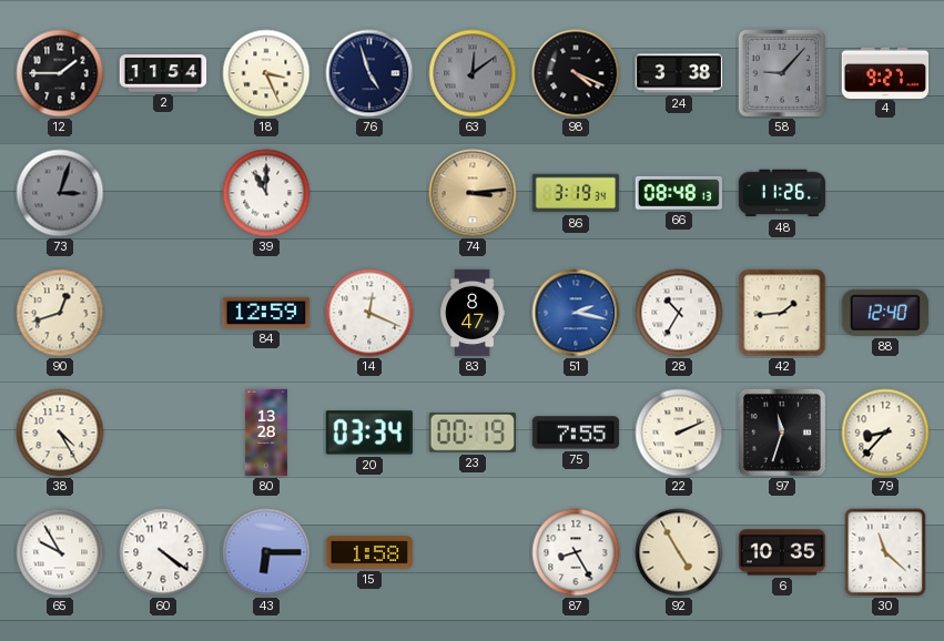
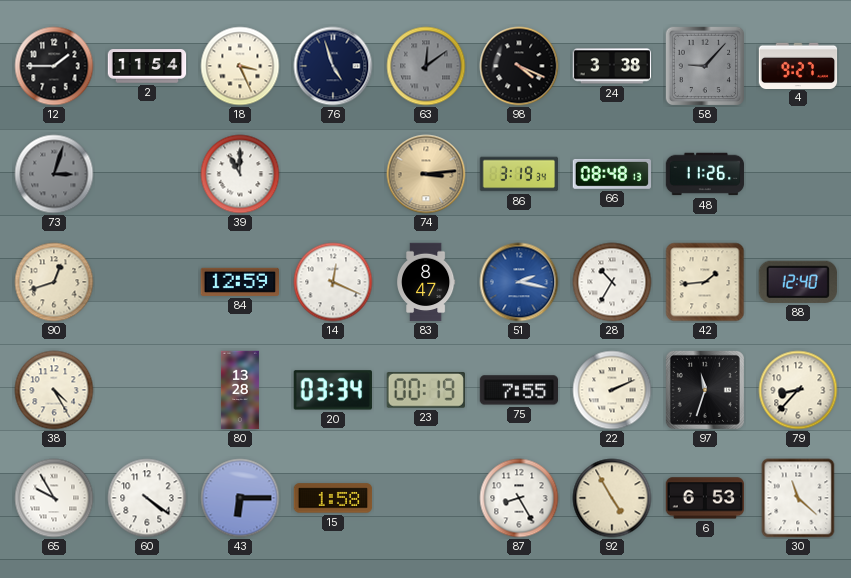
6: 10:35 -> 6:53 (705, 498)
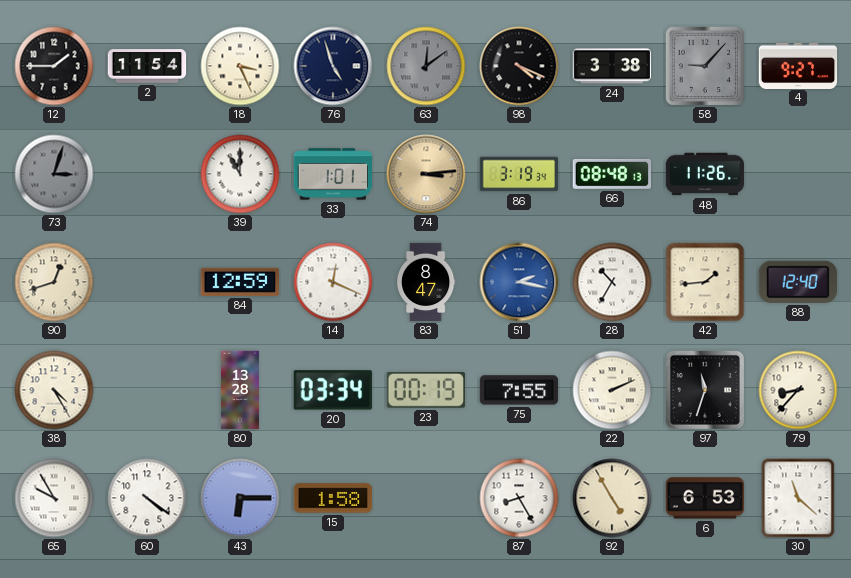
33: none -> 1:01 (333, 174)
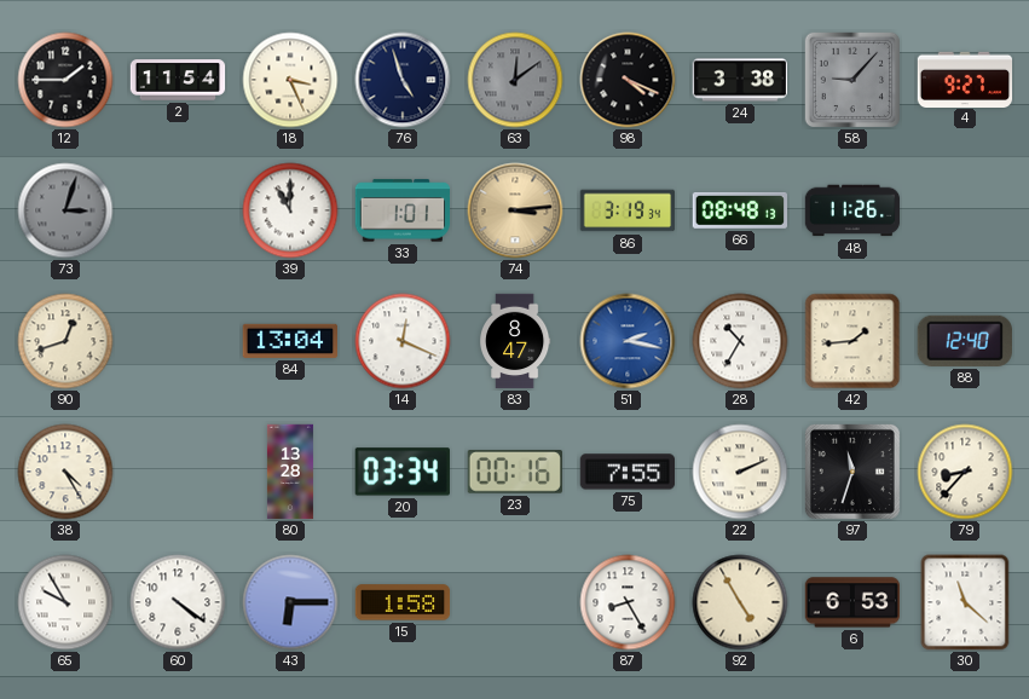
84: 12:59 -> 13:04 (289, 341)
23: 00:19 -> 00:16 (515, 473)
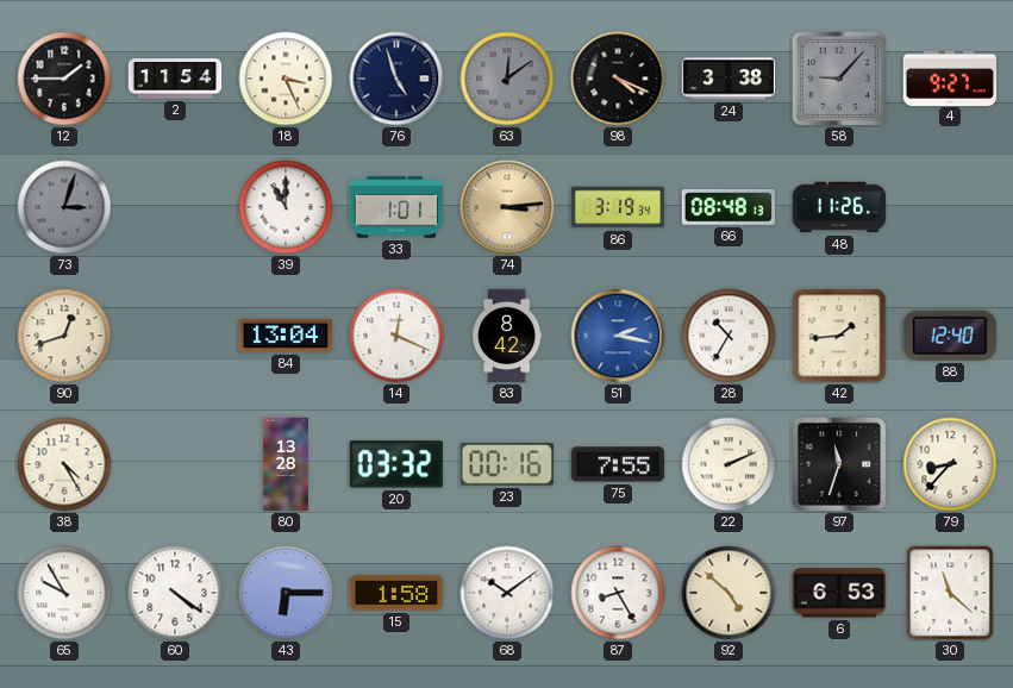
83: 8:47 -> 8:42 (508, 336)
20: 03:34 -> 03:32 (396, 464)
68: none -> 10:09 (507, 593)
92: 4:55 -> 4:52 (729, 593)
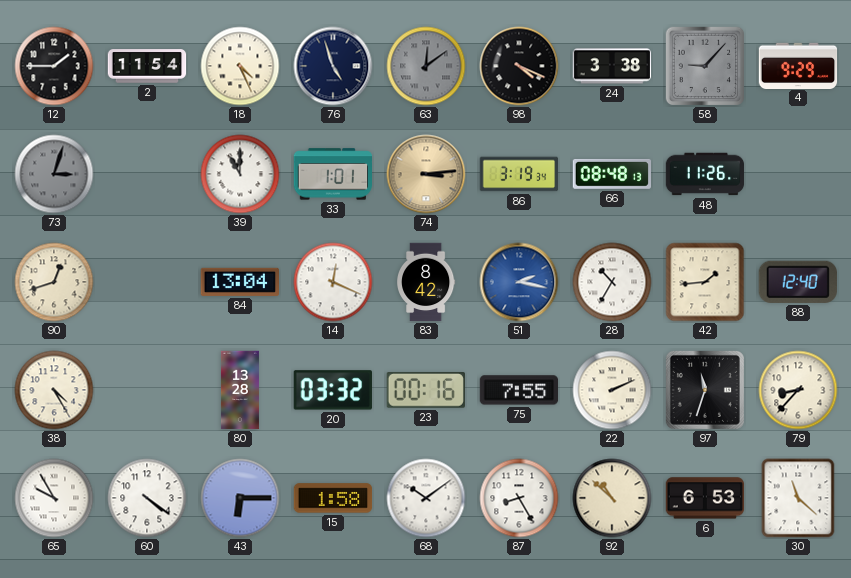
18: 3:26 -> 4:26 (240, 66)
4: 9:27 -> 9:29 (798, 65)
92: 4:52 -> 10:52 (612, 498)
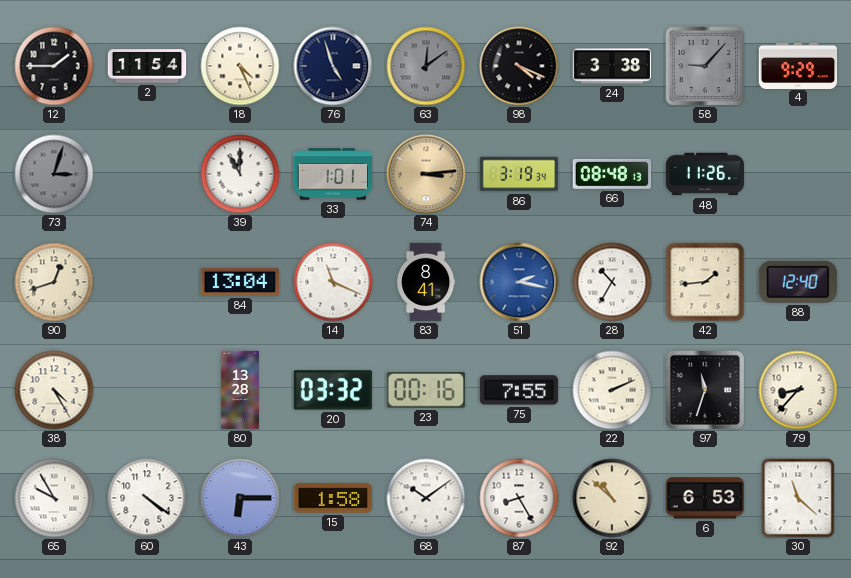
14: 12:19 -> 11:19 (333, 282)
83: 8:42 -> 8:41 (427, 282)
